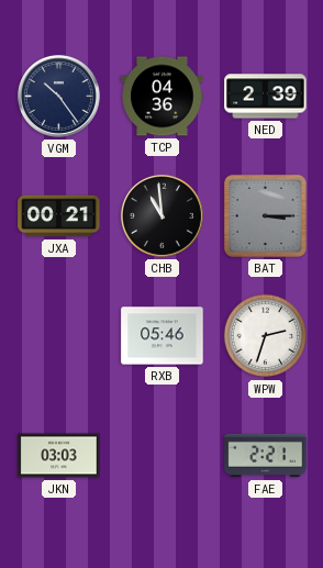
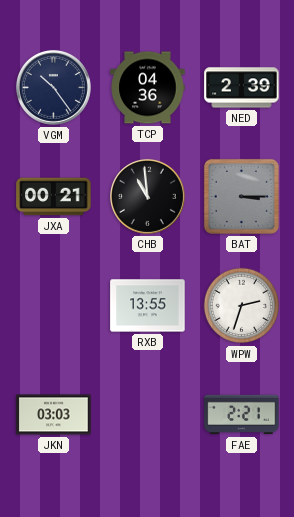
RXB: 05:46 -> 13:55 (148, 306)
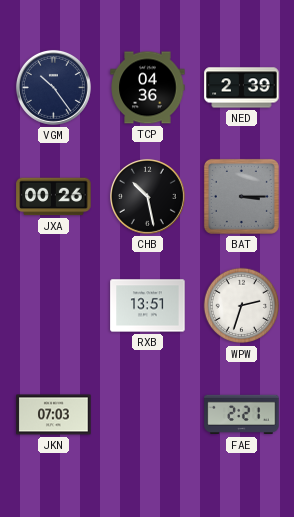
JXA: 00:21 -> 00:26 (54, 197)
CHB: 10:59 -> 10:28 (147, 196)
RXB: 13:55 -> 13:51 (148, 306)
JKN: 03:03 -> 07:03 (54, 415)
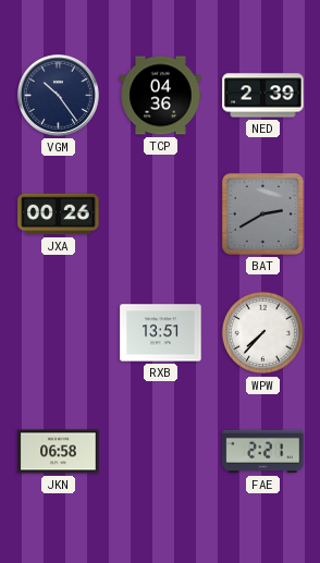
CHB: 10:28 -> none (147, 196)
BAT: 3:15 -> 2:40 (262, 213)
WPW: 2:33 -> 7:37 (263, 333)
JKN: 07:03 -> 06:58 (59, 452)
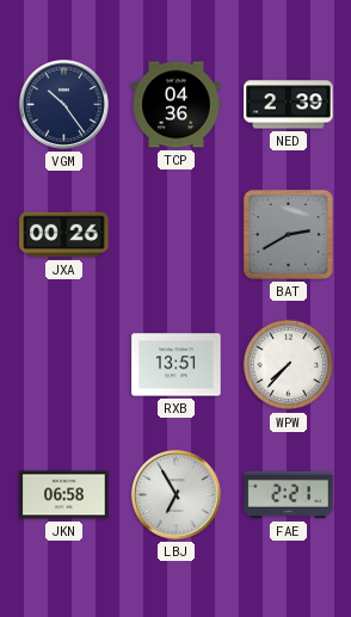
LBJ: none -> 6:55 (176, 494)
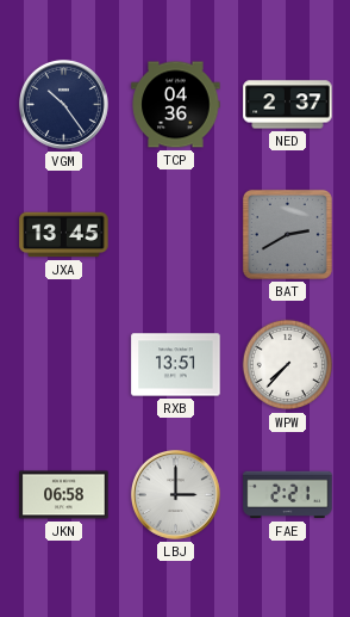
NED: 2:39 -> 2:37 (288, 105)
JXA: 00:26 -> 13:45 (64, 235)
LBJ: 6:55 -> 3:00 (175, 494)
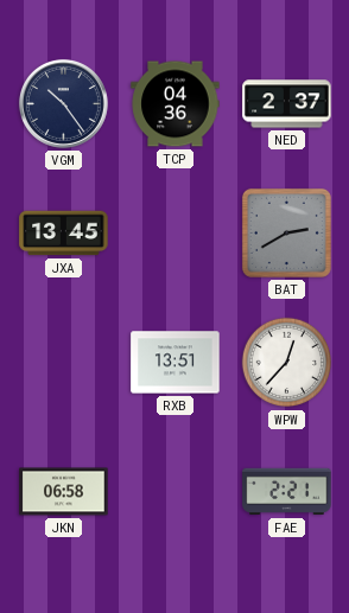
WPW: 7:37 -> 12:37 (287, 363)
LBJ: 3:00 -> none (175, 494)
